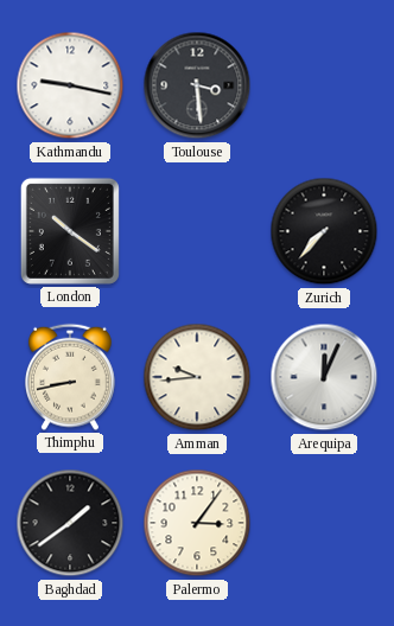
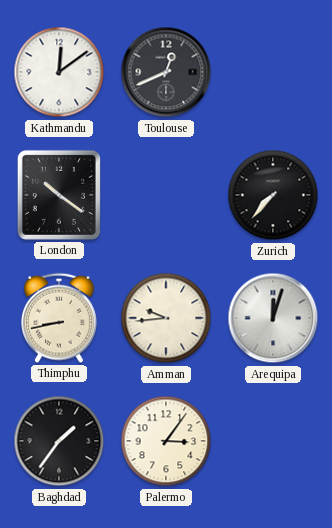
Kathmandu: 9:17 -> 12:09 (59, 72)
Toulouse: 3:29 -> 12:41 (166, 72)
Arequipa: 12:04 -> 12:03 (273, 318)
Baghdad: 1:39 -> 1:36 (59, 441)
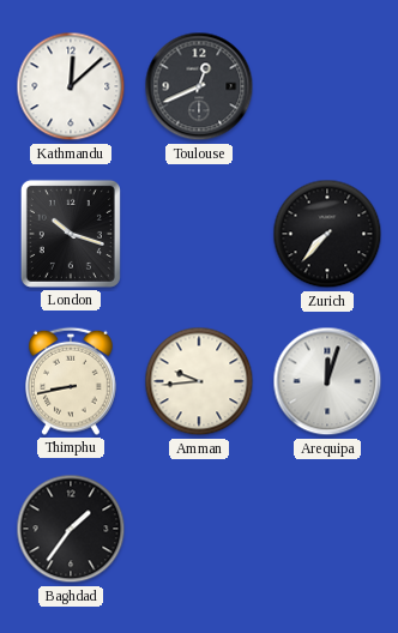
Kathmandu: 12:09 -> 12:08 (71, 86)
London: 10:21 -> 10:18 (71, 234)
Palermo: 3:06 -> none (166, 441)
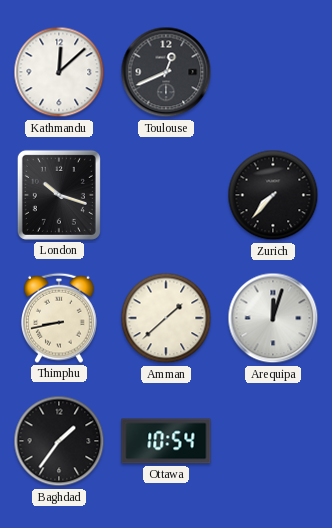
Amman: 9:44 -> 1:38 (166, 318)
Ottawa: none -> 10:54 (166, 441)
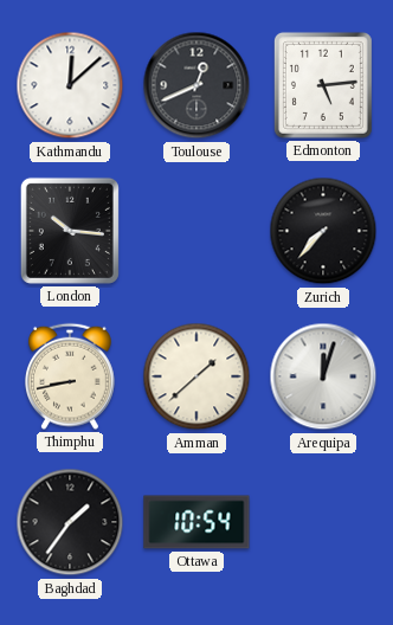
Edmonton: none -> 5:14 (323, 85)
London: 10:18 -> 10:16 (70, 231)
